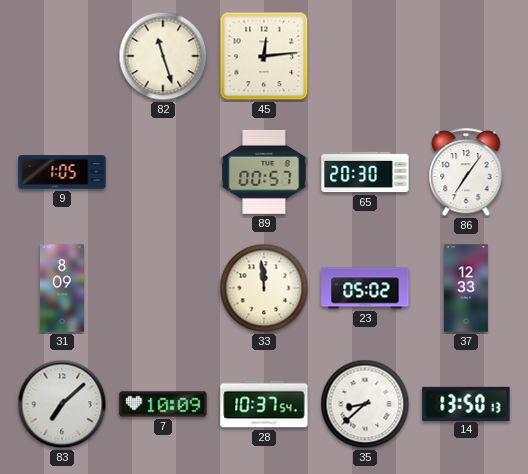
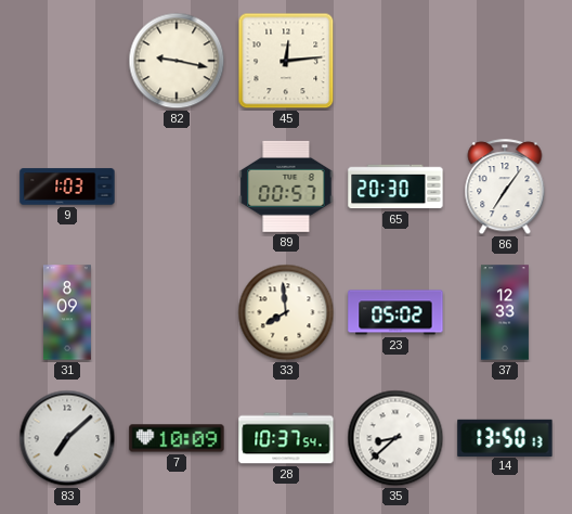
82: 11:27 -> 9:17 (177, 61)
9: 1:05 -> 1:03 (67, 187)
33: 11:59 -> 7:59 (286, 312)
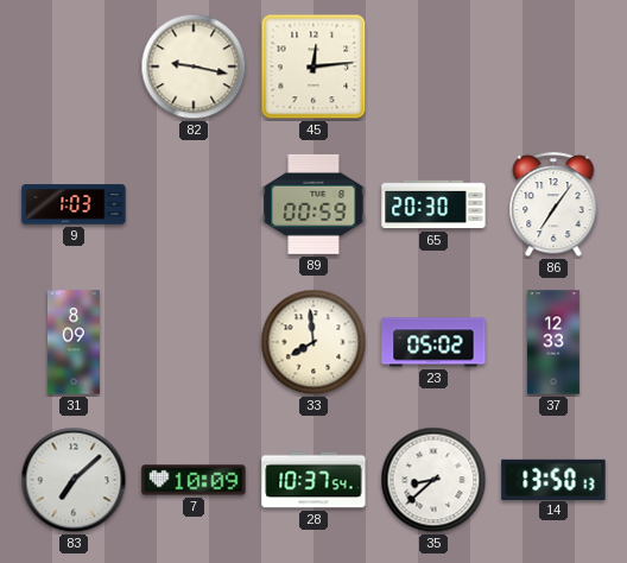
89: 00:57 -> 00:59 (313, 204)
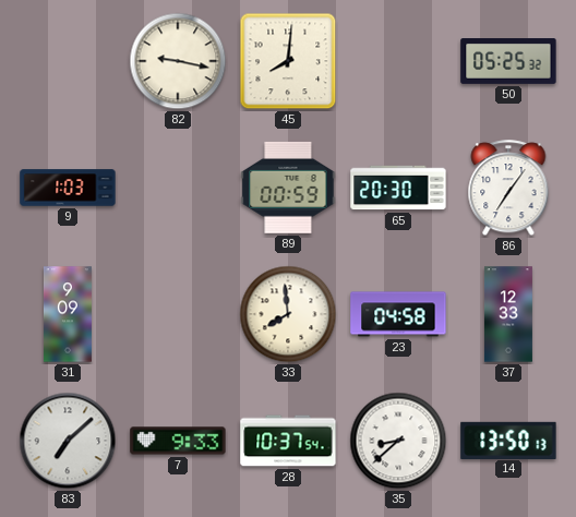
45: 12:14 -> 8:01 (288, 61)
50: none -> 05:25 (508, 62)
31: 8:09 -> 9:09 (68, 314)
23: 05:02 -> 04:58 (398, 314)
7: 10:09 -> 9:33 (178, 441)
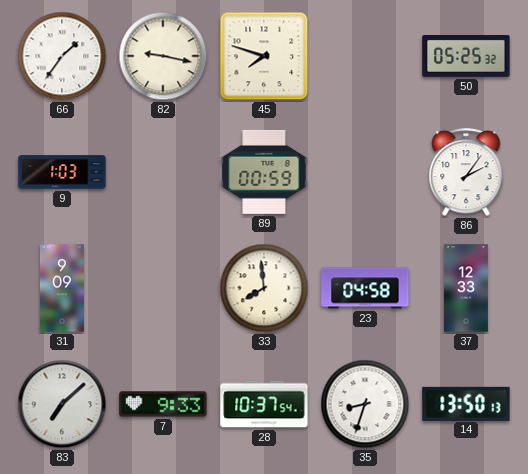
66: none -> 1:36 (62, 56)
45: 8:01 -> 7:48 (264, 56)
65: 20:30 -> none (398, 188)
86: 7:06 -> 2:06 (466, 173)
35: 8:38 -> 8:33 (365, 404)
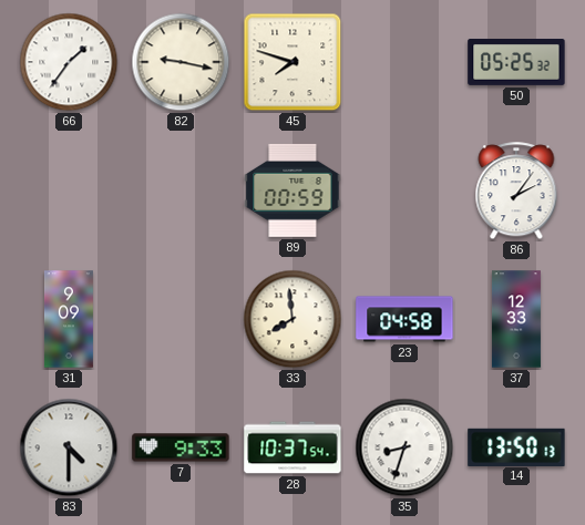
9: 1:03 -> none (62, 172)
83: 7:08 -> 4:30 (69, 447)
